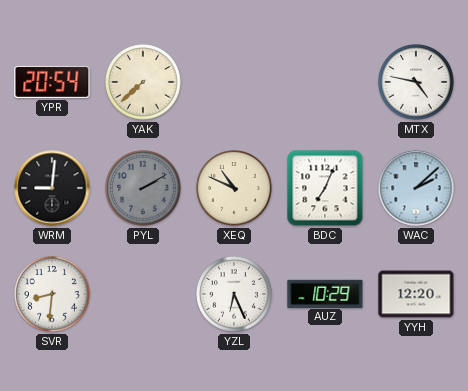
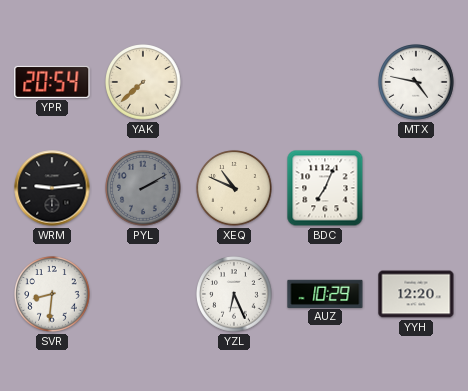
WRM: 9:01 -> 9:14 (52, 188)
WAC: 2:08 -> none (416, 188)
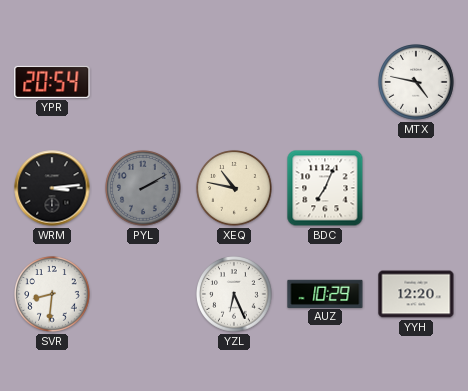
YAK: 7:38 -> none (143, 82)
WRM: 9:14 -> 3:14 (52, 188)
XEQ: 10:49 -> 10:47 (234, 188)
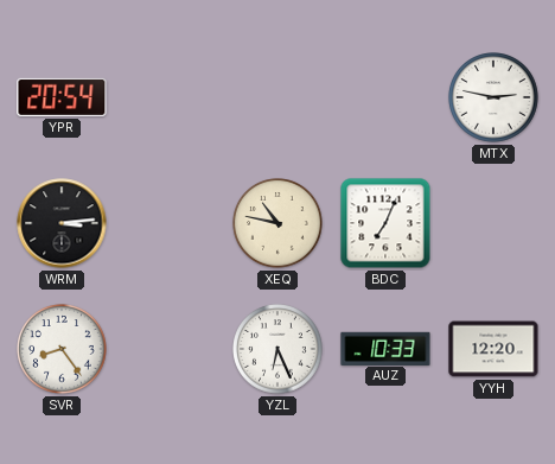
MTX: 4:47 -> 2:47 (493, 97)
PYL: 2:10 -> none (143, 188)
SVR: 8:31 -> 8:24 (62, 349)
AUZ: 10:29 -> 10:33 (385, 348)
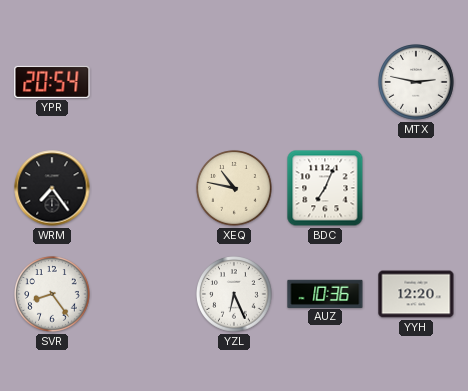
WRM: 3:14 -> 7:24 (52, 188)
AUZ: 10:33 -> 10:36 (325, 293)
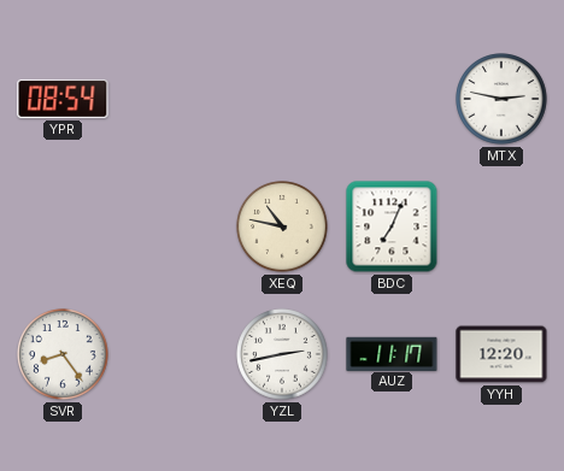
YPR: 20:54 -> 08:54 (63, 99)
WRM: 7:24 -> none (52, 188)
YZL: 6:26 -> 2:43 (282, 354)
AUZ: 10:36 -> 11:17 (392, 353)
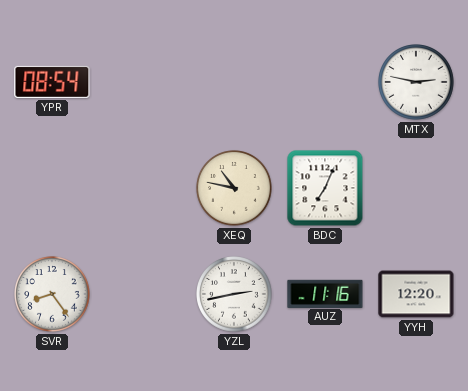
AUZ: 11:17 -> 11:16 (325, 293)
